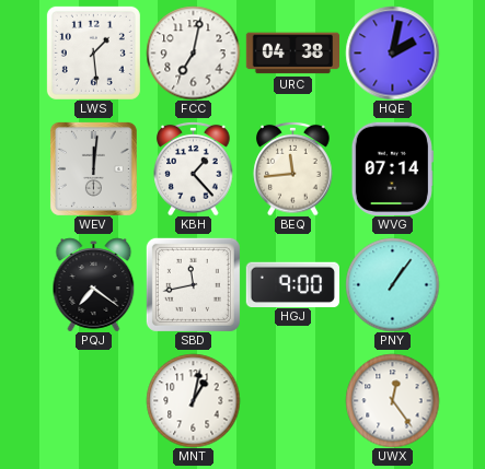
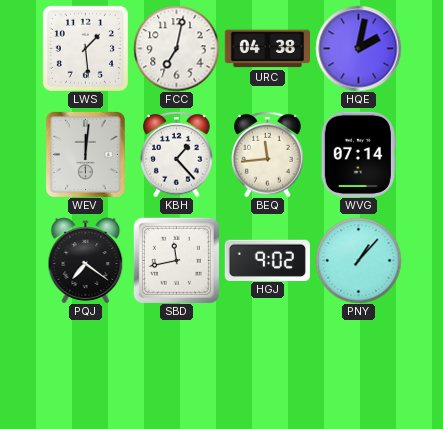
HGJ: 9:00 -> 9:02 (267, 260)
PNY: 1:06 -> 1:07 (358, 260)
MNT: 1:02 -> none (193, 400)
UWX: 12:24 -> none (392, 400)
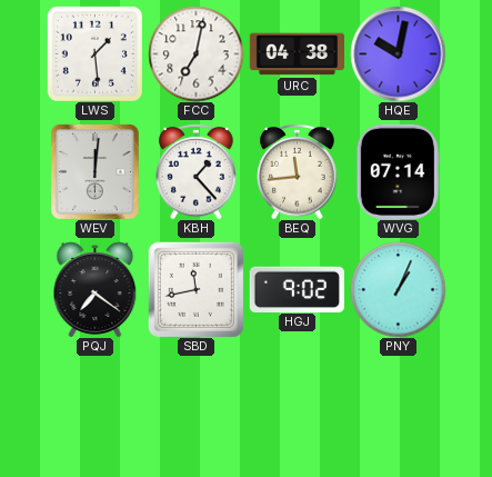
HQE: 2:02 -> 10:02 (398, 53)
PNY: 1:07 -> 1:04 (398, 289)
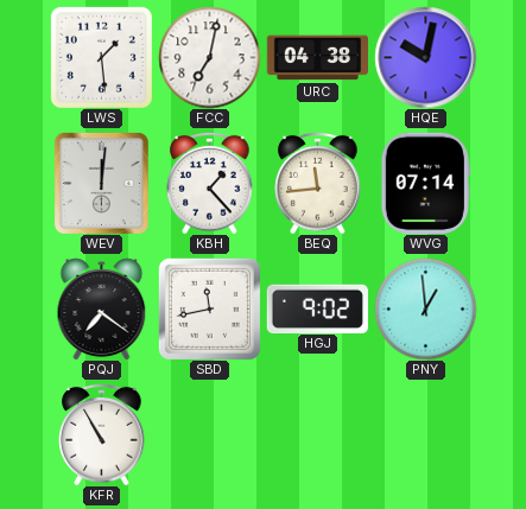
PNY: 1:04 -> 12:59 (425, 308)
KFR: none -> 10:55 (102, 434)
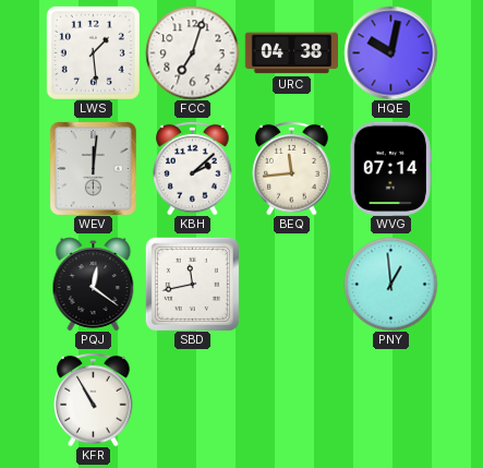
FCC: 7:02 -> 7:03 (192, 52)
KBH: 1:23 -> 2:08 (193, 168)
PQJ: 7:21 -> 12:21 (94, 284)
HGJ: 9:02 -> none (317, 308)
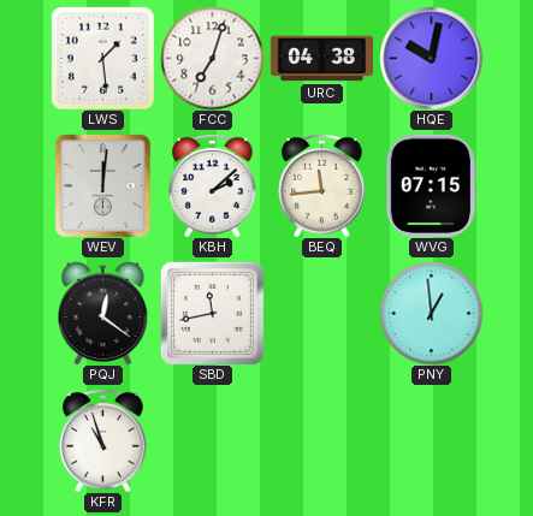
WVG: 07:14 -> 07:15 (431, 185)
KFR: 10:55 -> 10:57 (103, 440)
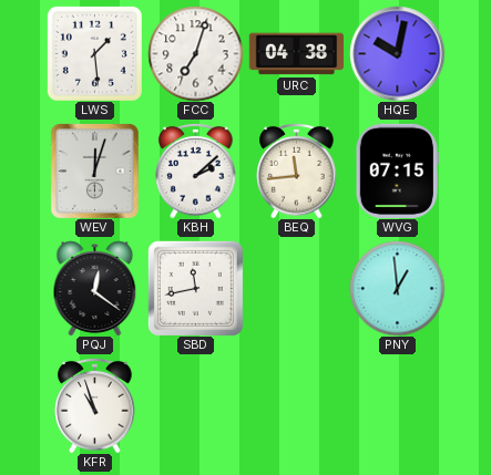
WEV: 12:01 -> 12:03 (94, 171)
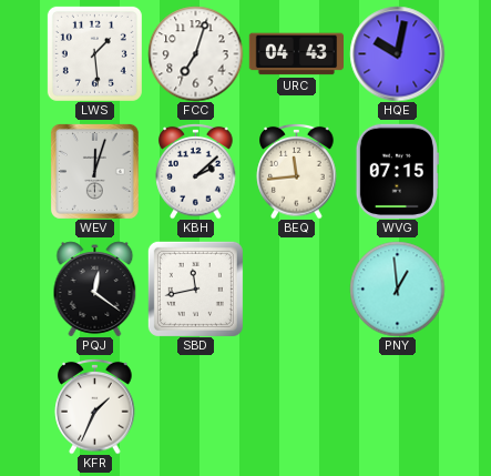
URC: 04:38 -> 04:43 (296, 54)
KFR: 10:57 -> 1:34 (95, 406)
